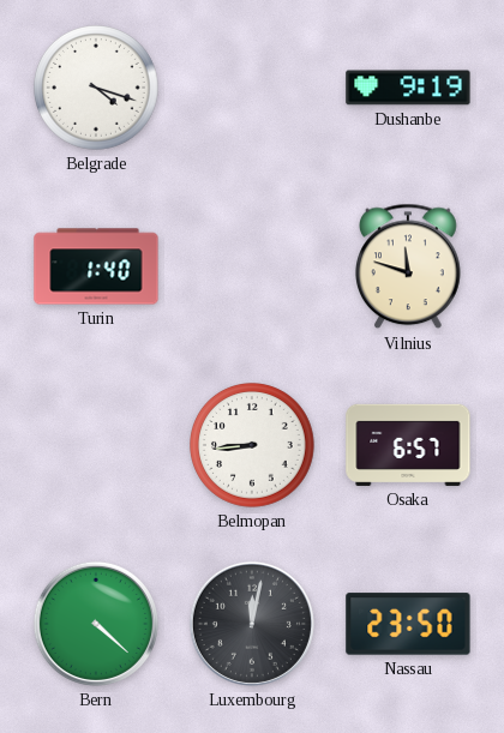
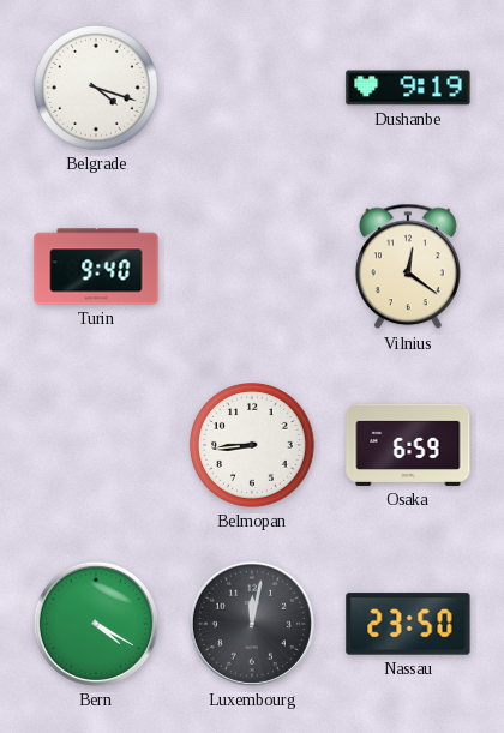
Turin: 1:40 -> 9:40 (96, 266)
Vilnius: 11:48 -> 12:21 (409, 266)
Osaka: 6:57 -> 6:59 (408, 445)
Bern: 4:22 -> 4:20 (96, 624)
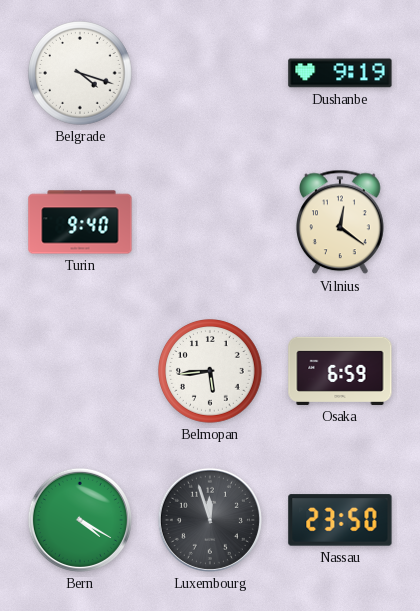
Belmopan: 8:44 -> 5:44 (211, 372)
Luxembourg: 12:02 -> 11:57 (210, 520)
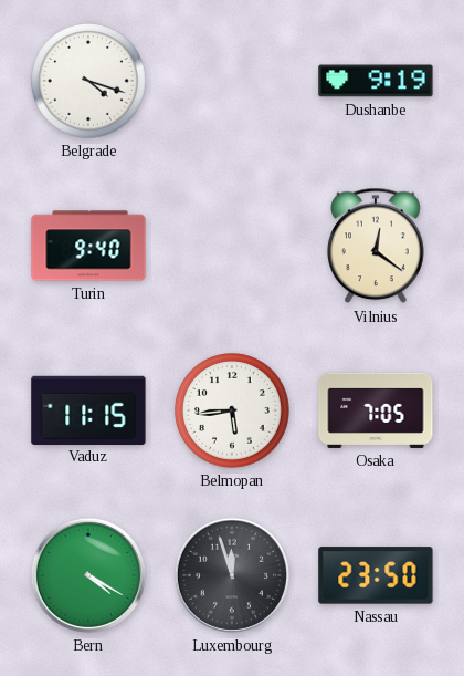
Vaduz: none -> 11:15 (88, 409)
Osaka: 6:59 -> 7:05 (376, 410)
